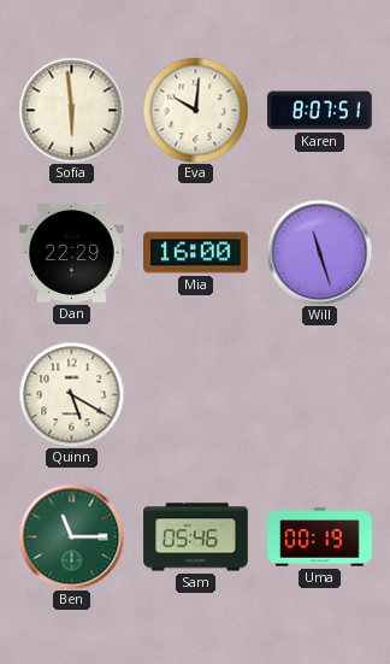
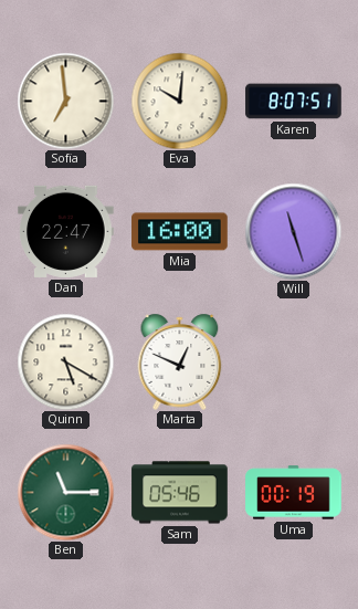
Sofia: 5:59 -> 6:59 (65, 101)
Dan: 22:29 -> 22:47 (66, 231)
Marta: none -> 12:49 (180, 361)
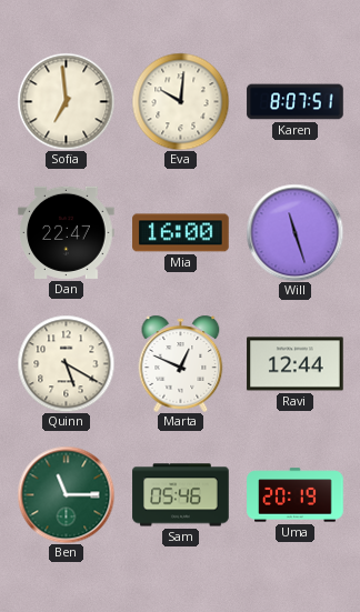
Ravi: none -> 12:44 (296, 364)
Uma: 00:19 -> 20:19 (296, 495)
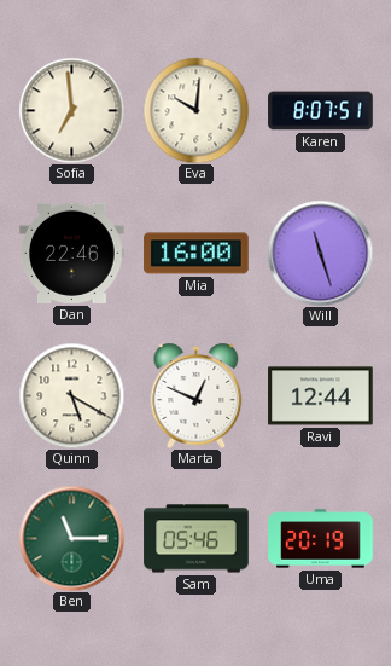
Dan: 22:47 -> 22:46 (72, 253)
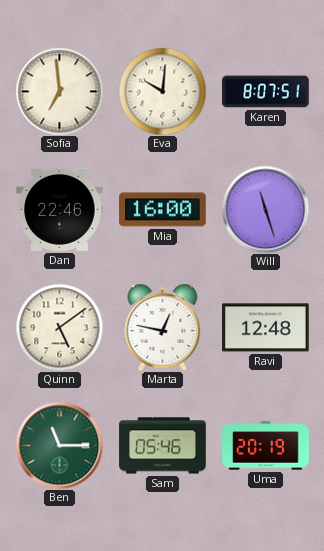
Quinn: 5:20 -> 5:09 (59, 327)
Marta: 12:49 -> 12:47 (163, 327)
Ravi: 12:44 -> 12:48 (266, 328)
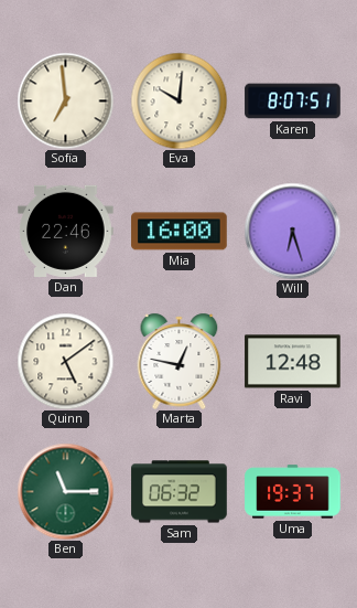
Will: 11:27 -> 6:27 (292, 231)
Sam: 05:46 -> 06:32 (180, 492)
Uma: 20:19 -> 19:37 (293, 492)
